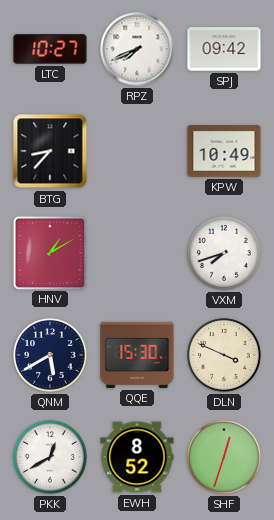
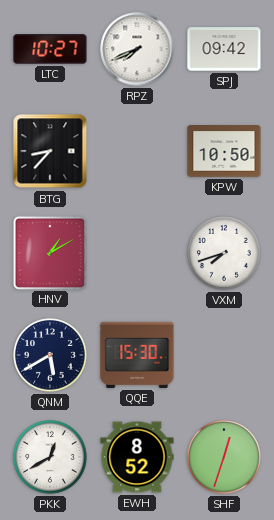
KPW: 10:49 -> 10:50 (224, 151)
DLN: 3:49 -> none (224, 355)
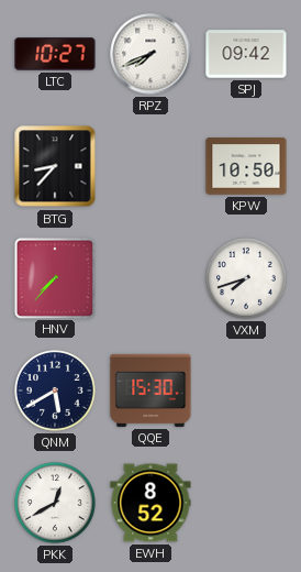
HNV: 1:10 -> 7:37 (54, 277)
SHF: 12:33 -> none (224, 457)
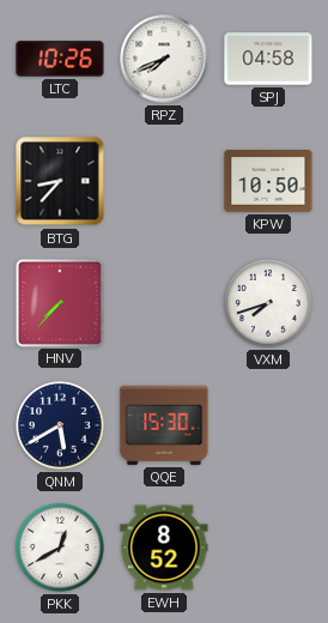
LTC: 10:27 -> 10:26 (60, 59)
SPJ: 09:42 -> 04:58 (268, 59)
